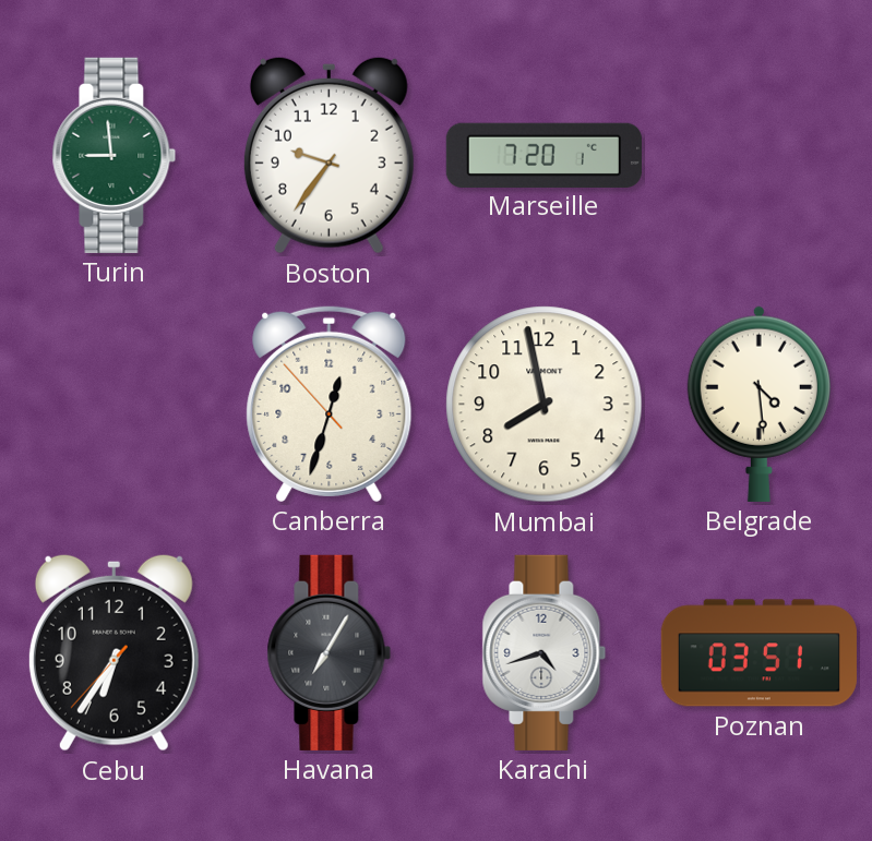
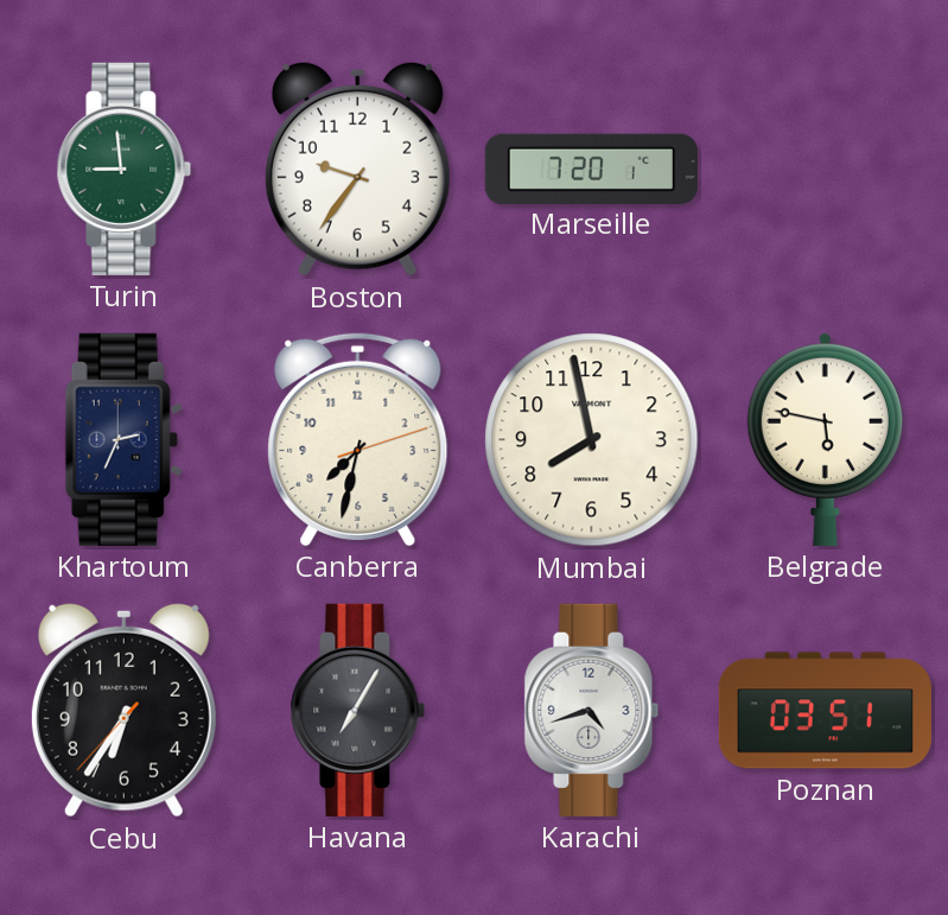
Khartoum: none -> 2:34 (123, 439)
Canberra: 12:32 -> 7:32 (358, 439)
Belgrade: 4:29 -> 5:47 (825, 439)
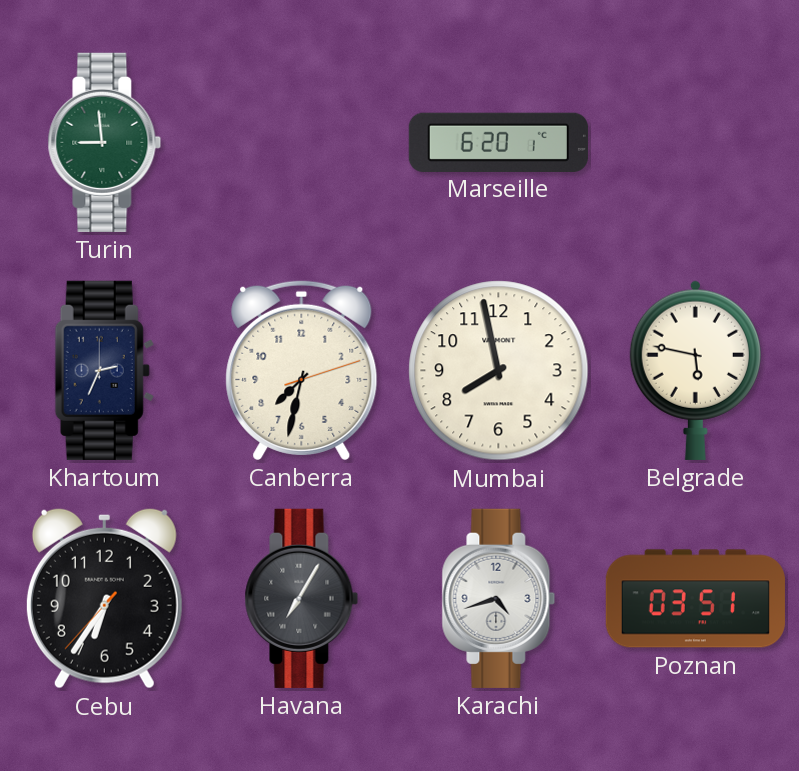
Boston: 9:36 -> none (357, 169)
Marseille: 7:20 -> 6:20 (498, 142)
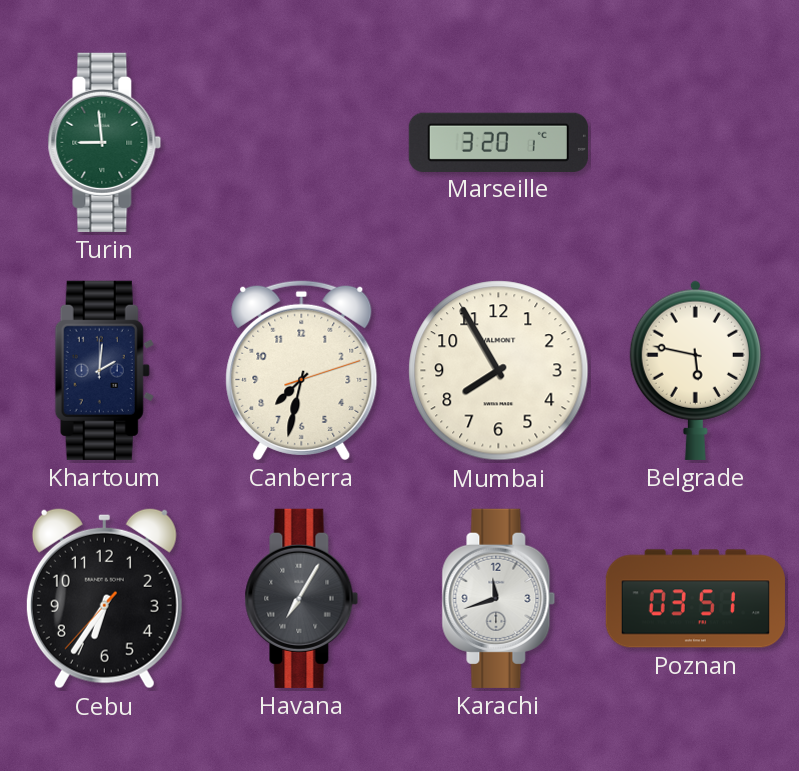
Marseille: 6:20 -> 3:20 (498, 142)
Khartoum: 2:34 -> 2:01 (104, 370)
Mumbai: 7:58 -> 7:55 (499, 371)
Karachi: 4:42 -> 11:42 (499, 598)
